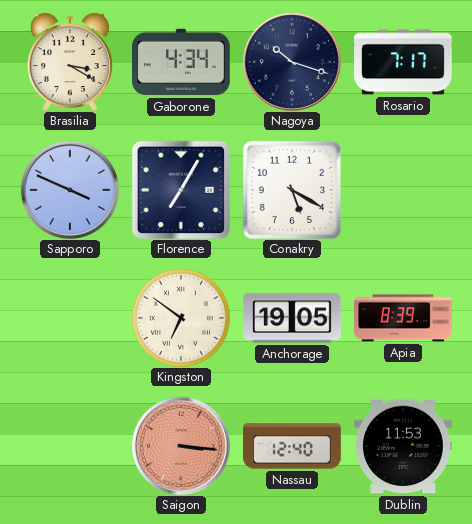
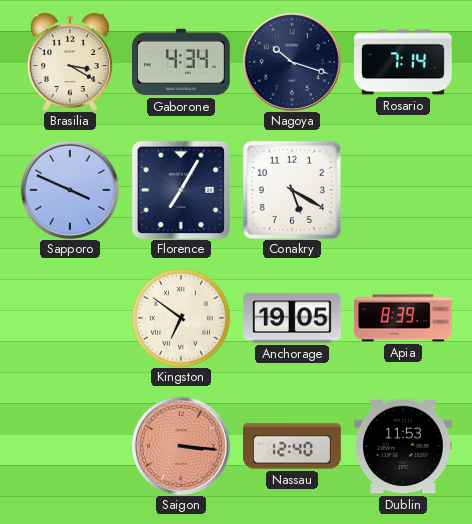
Rosario: 7:17 -> 7:14 (404, 62)
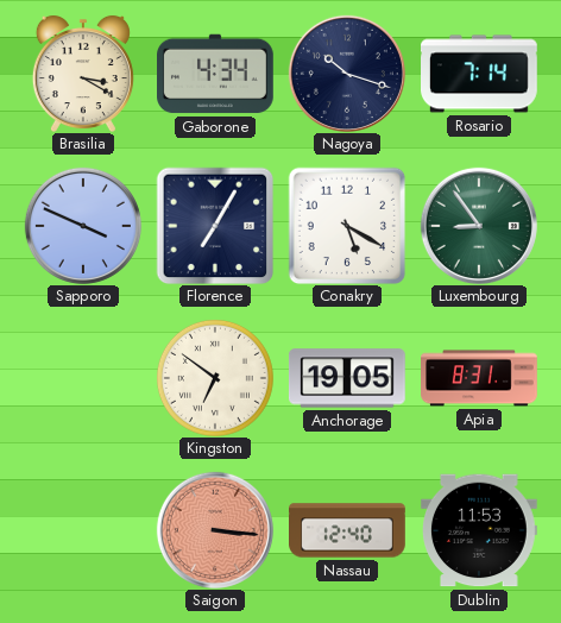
Luxembourg: none -> 8:54 (479, 226)
Apia: 8:39 -> 8:31 (479, 378)
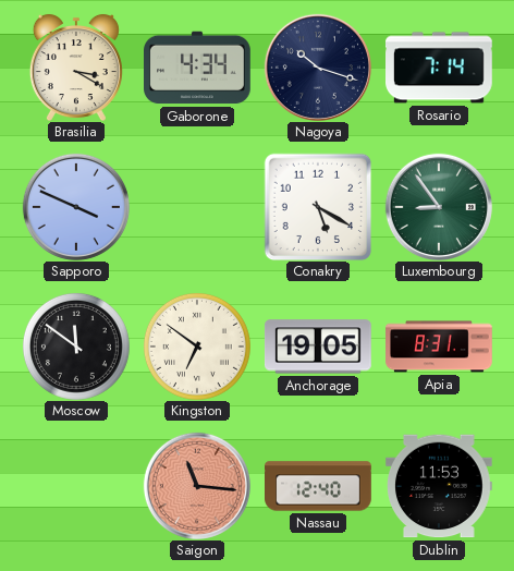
Florence: 7:05 -> none (215, 226)
Moscow: none -> 11:51 (76, 347)
Saigon: 3:16 -> 11:16 (197, 486)
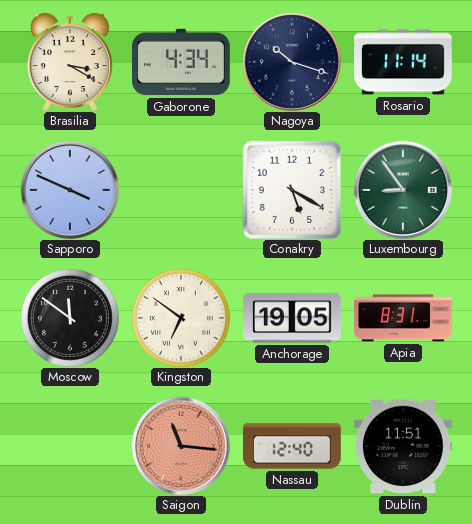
Rosario: 7:14 -> 11:14 (404, 62)
Dublin: 11:53 -> 11:51 (404, 446)
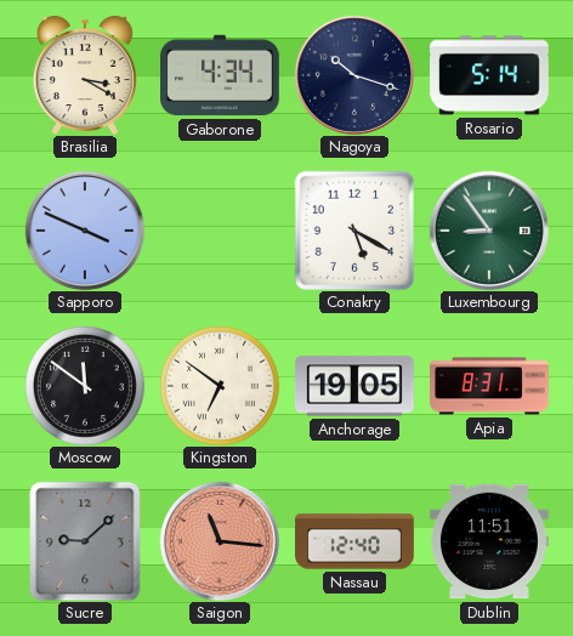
Rosario: 11:14 -> 5:14 (490, 75)
Sucre: none -> 9:08 (85, 541)
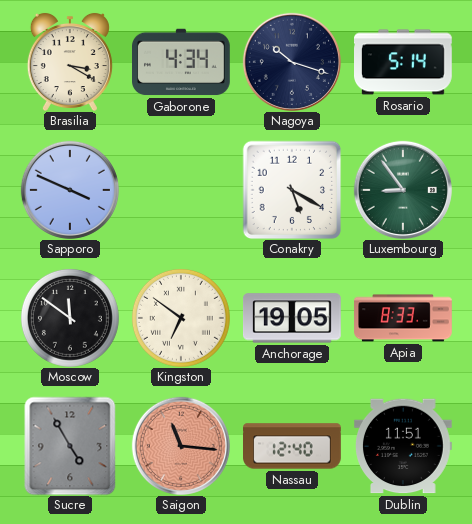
Apia: 8:31 -> 8:33 (403, 318)
Sucre: 9:08 -> 4:55 (70, 446)
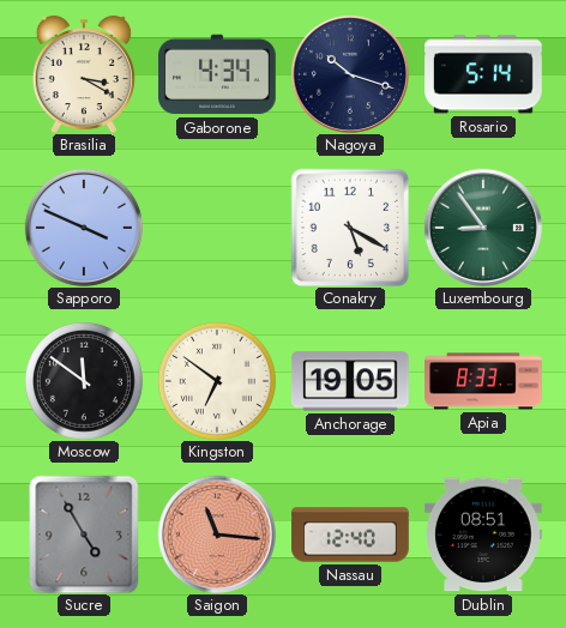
Dublin: 11:51 -> 08:51 (484, 535)
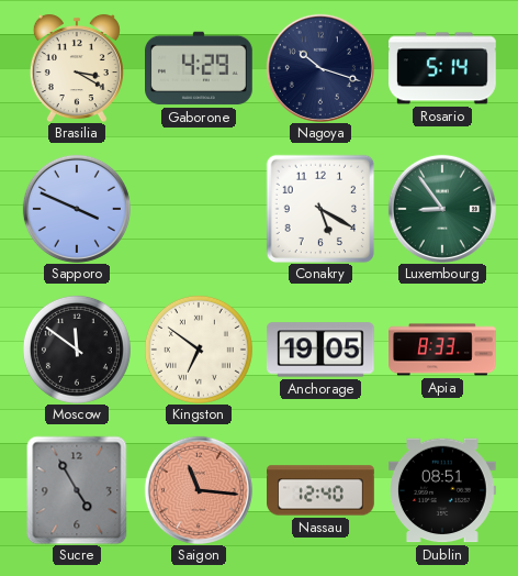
Gaborone: 4:34 -> 4:29 (200, 68)
